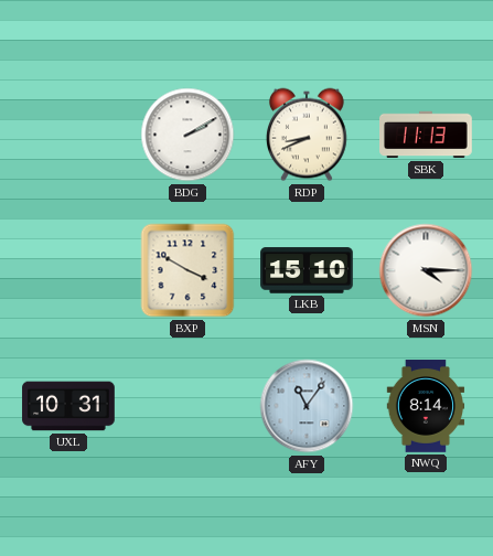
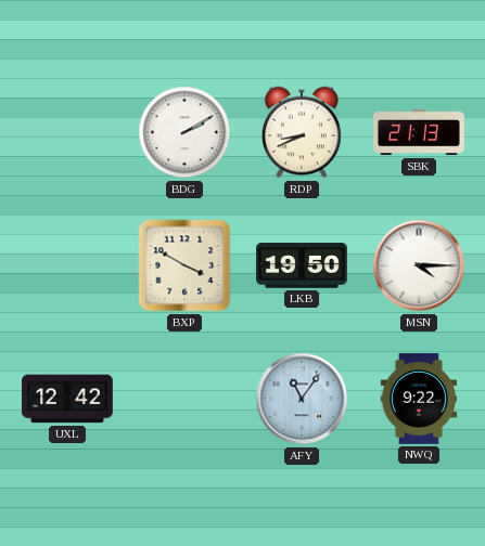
SBK: 11:13 -> 21:13 (419, 132)
LKB: 15:10 -> 19:50 (302, 265)
UXL: 10:31 -> 12:42 (67, 399)
NWQ: 8:14 -> 9:22 (419, 399)
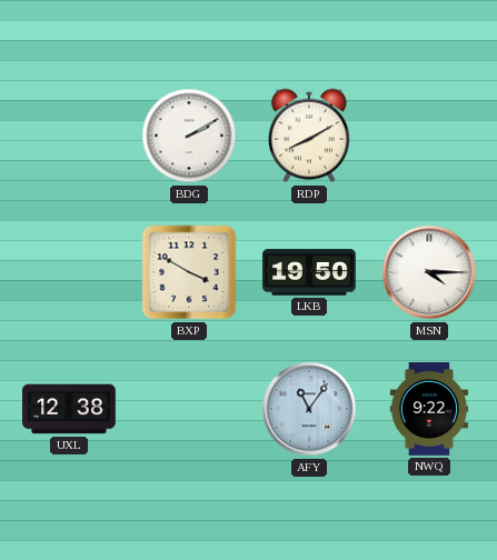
RDP: 8:41 -> 8:10 (309, 136)
SBK: 21:13 -> none (419, 132)
UXL: 12:42 -> 12:38 (69, 409)
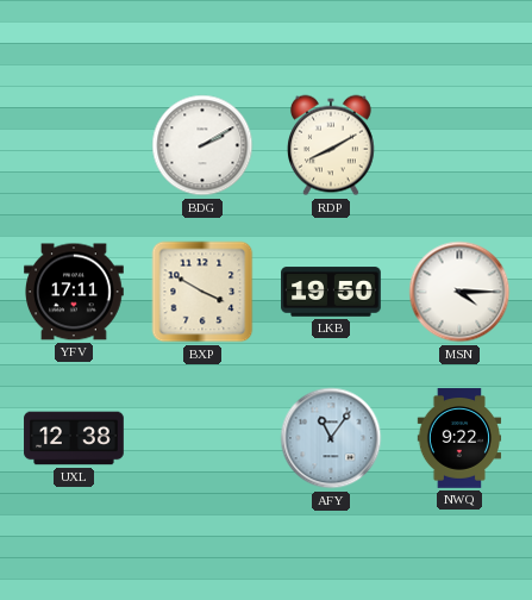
YFV: none -> 17:11 (75, 292)
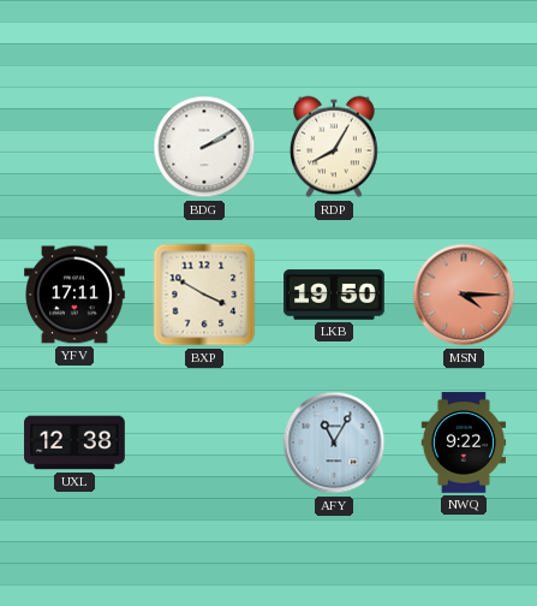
RDP: 8:10 -> 8:05 (334, 147)
MSN dial: white -> salmon (464, 295)
AFY: 11:06 -> 11:05 (334, 442)
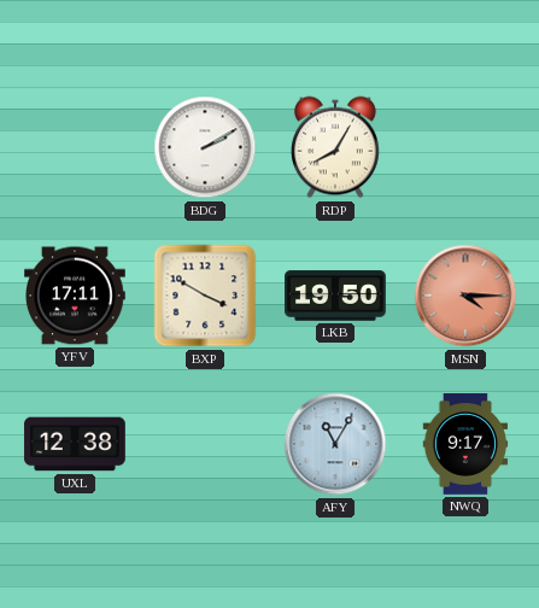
NWQ: 9:22 -> 9:17 (465, 444)
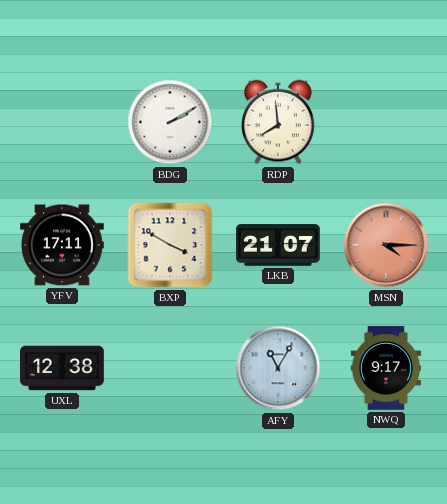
RDP: 8:05 -> 7:59 (278, 122)
LKB: 19:50 -> 21:07 (278, 245)
